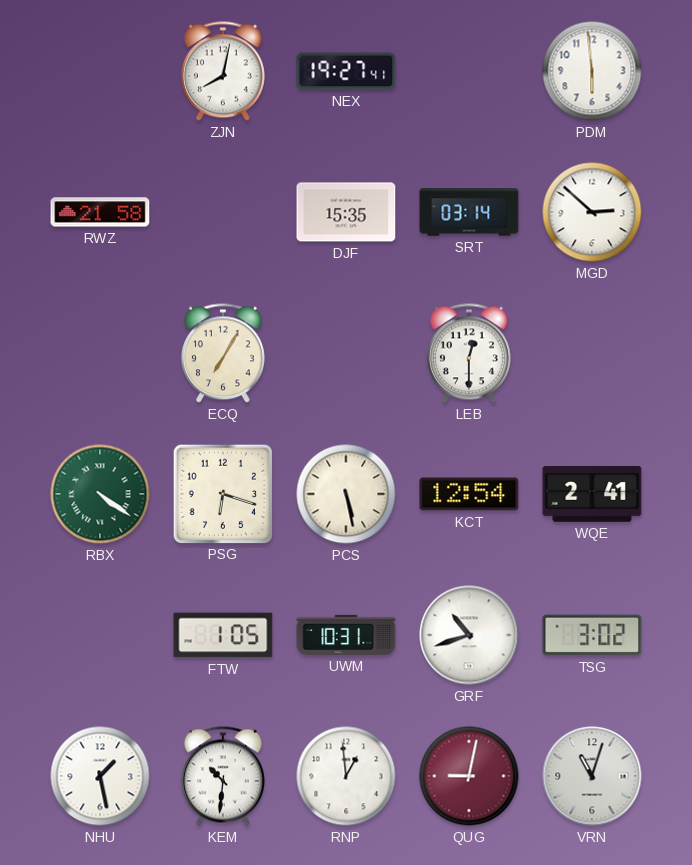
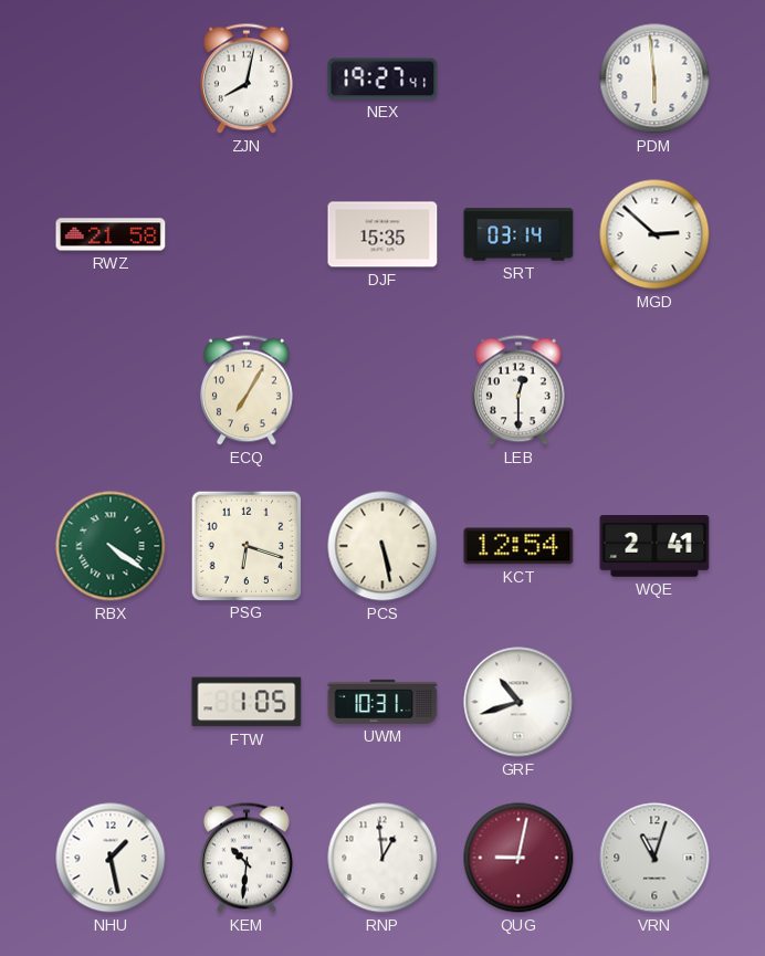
TSG: 3:02 -> none (592, 635)
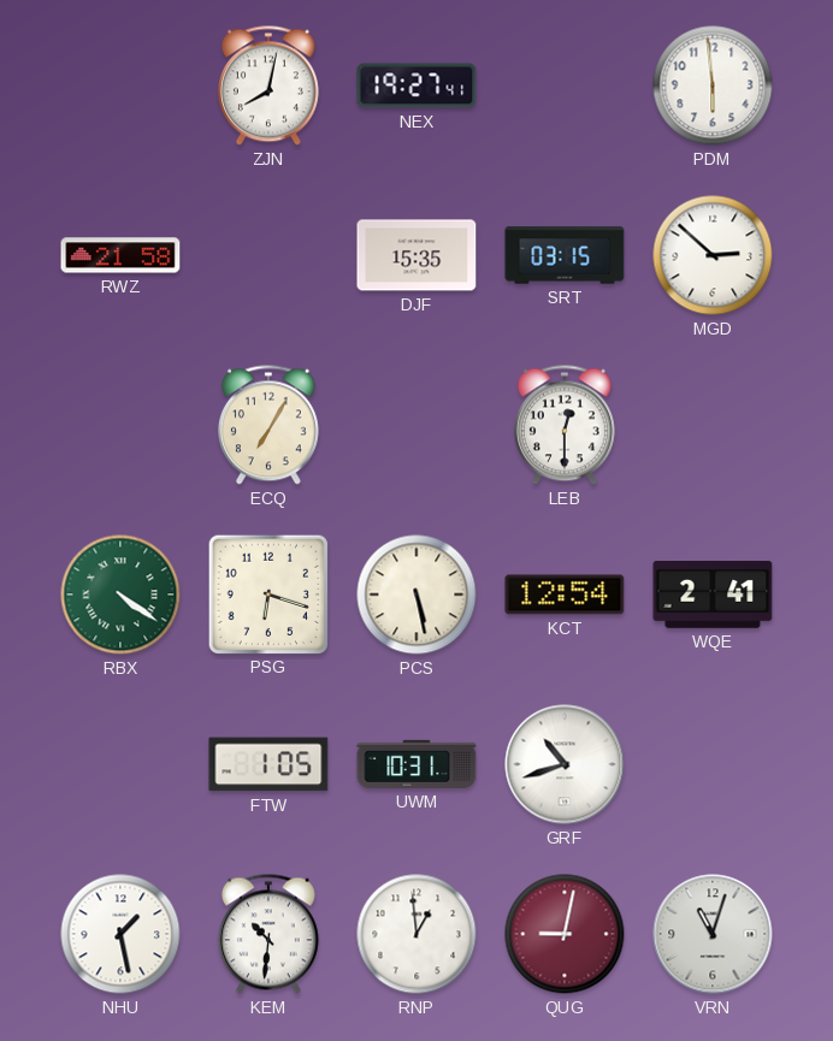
SRT: 03:14 -> 03:15 (565, 255)
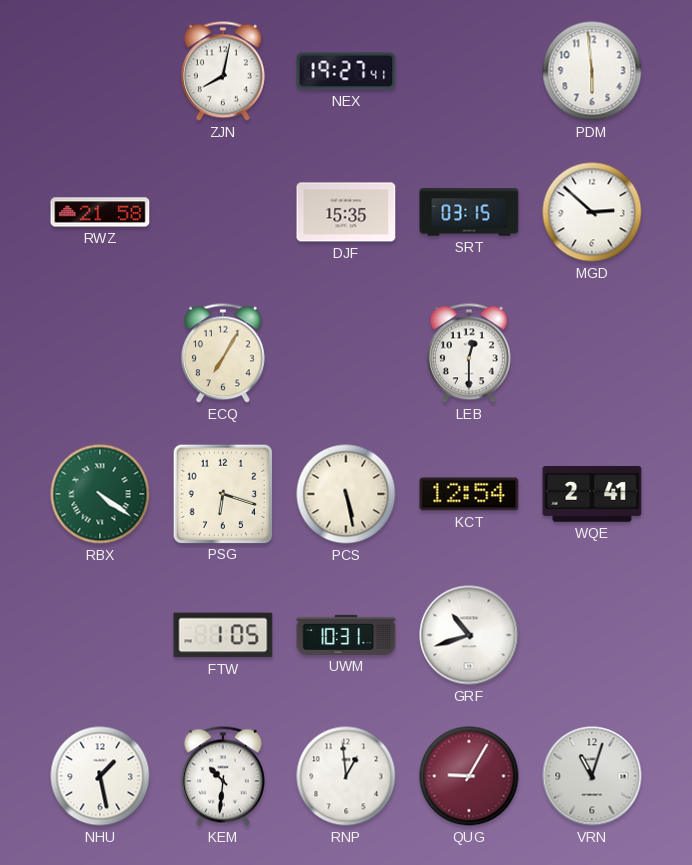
QUG: 9:02 -> 9:05 (469, 776)
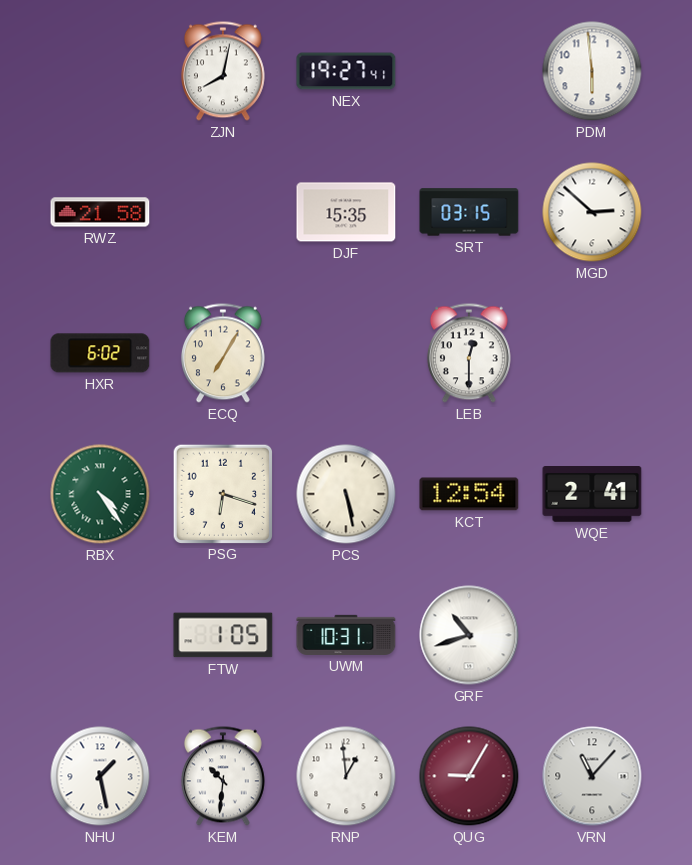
HXR: none -> 6:02 (100, 353)
RBX: 4:21 -> 4:24 (100, 494)
VRN: 11:03 -> 11:07 (592, 776)
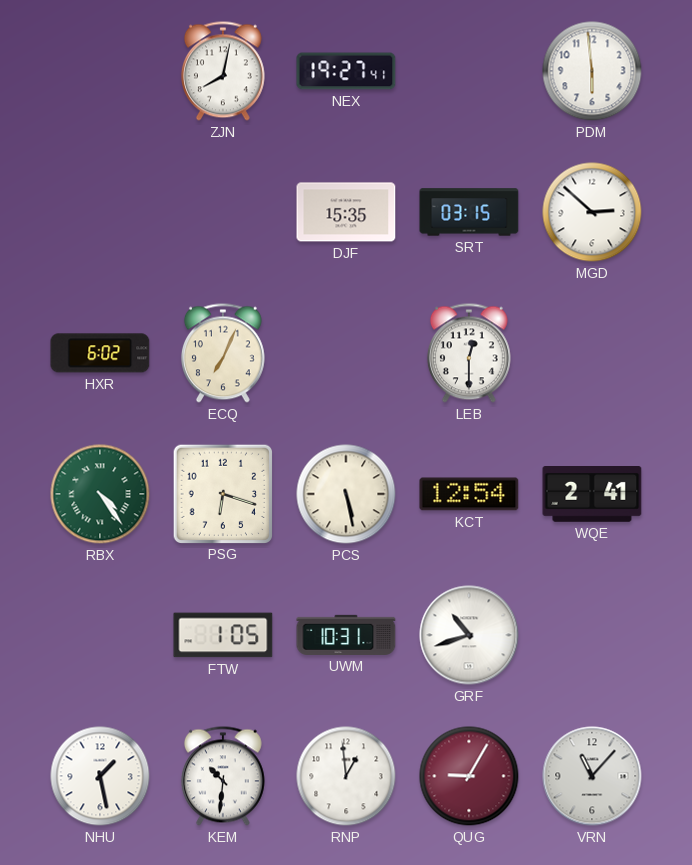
RWZ: 21:58 -> none (100, 212)
ECQ: 7:05 -> 7:04 (223, 353)
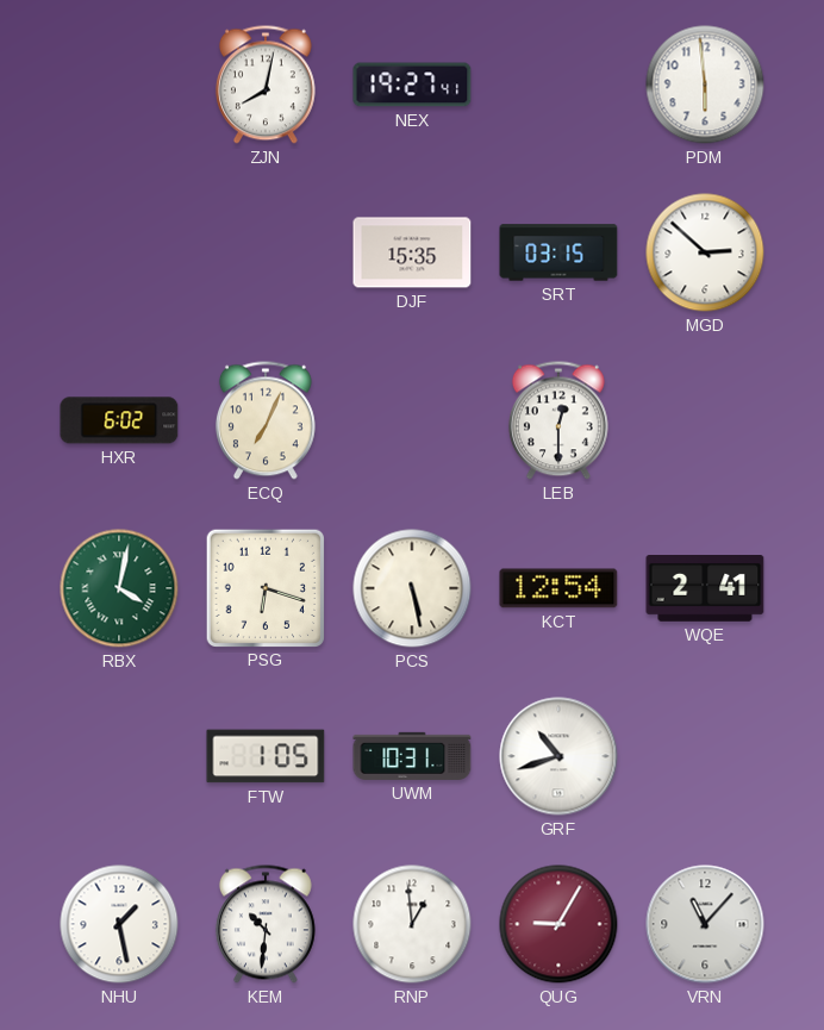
RBX: 4:24 -> 4:02 (119, 588)
